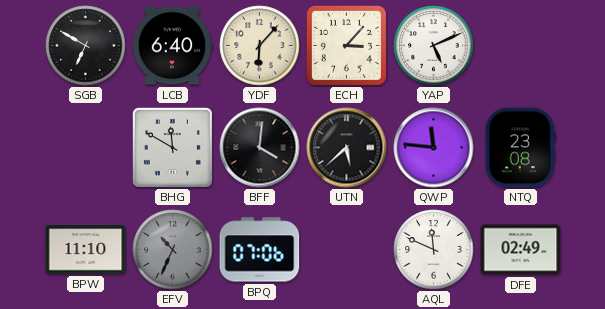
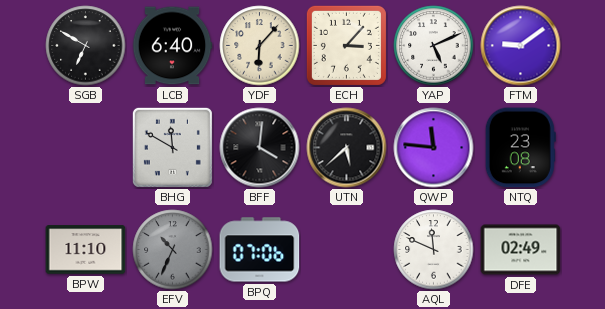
FTM: none -> 9:09 (521, 46)
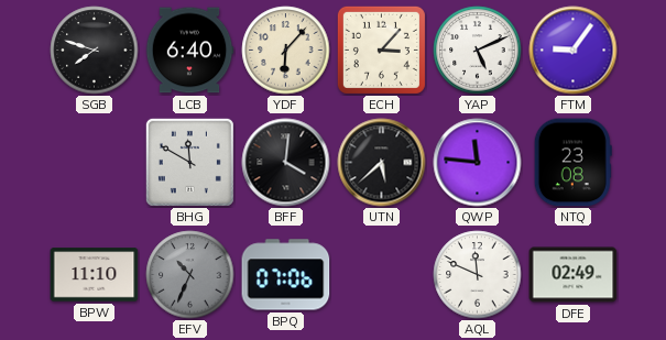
SGB: 6:50 -> 7:48 (95, 51)
FTM: 9:09 -> 9:06 (574, 51)
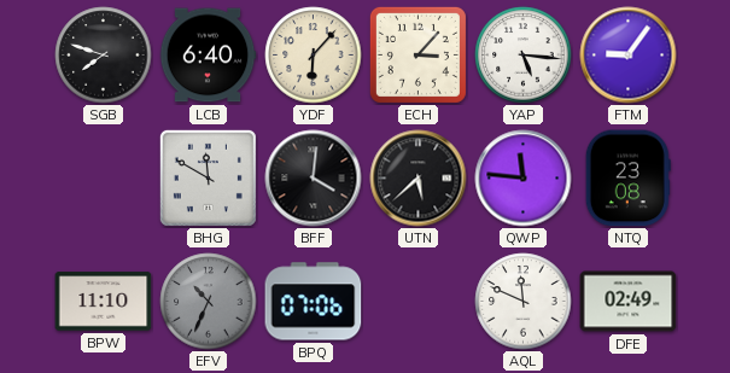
YAP: 5:11 -> 5:16 (524, 56)
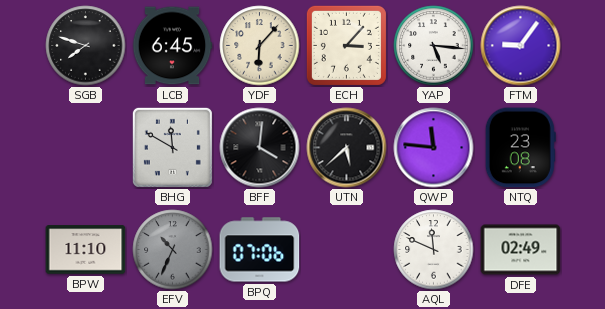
LCB: 6:40 -> 6:45 (172, 46)
